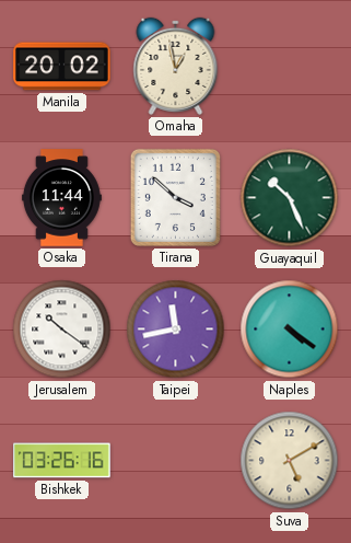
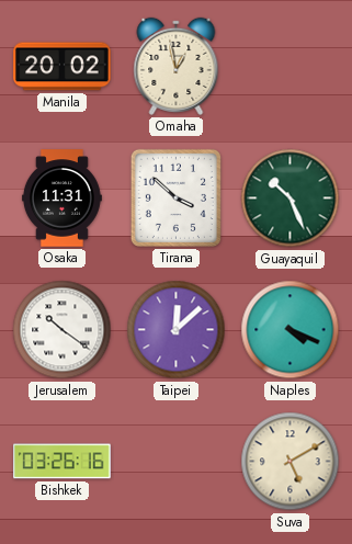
Osaka: 11:44 -> 11:31 (61, 199)
Taipei: 11:43 -> 12:08 (177, 330)
Naples: 4:21 -> 4:19 (291, 330)
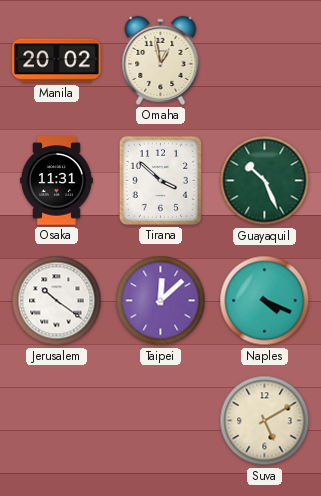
Bishkek: 03:26 -> none (63, 462)
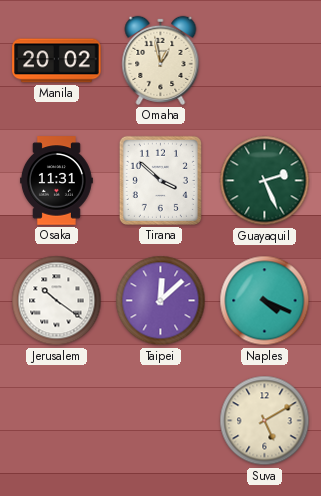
Guayaquil: 10:26 -> 2:26 (265, 181)
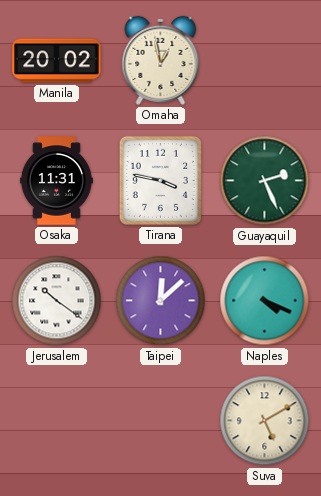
Tirana: 3:52 -> 3:47 (160, 180)
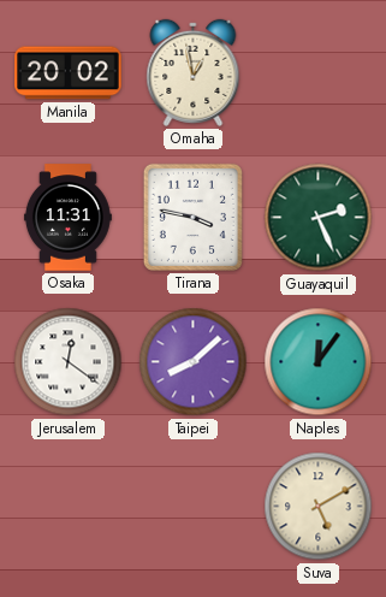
Jerusalem: 10:21 -> 12:21 (69, 362)
Taipei: 12:08 -> 8:08 (194, 362)
Naples: 4:19 -> 12:06 (319, 362)
